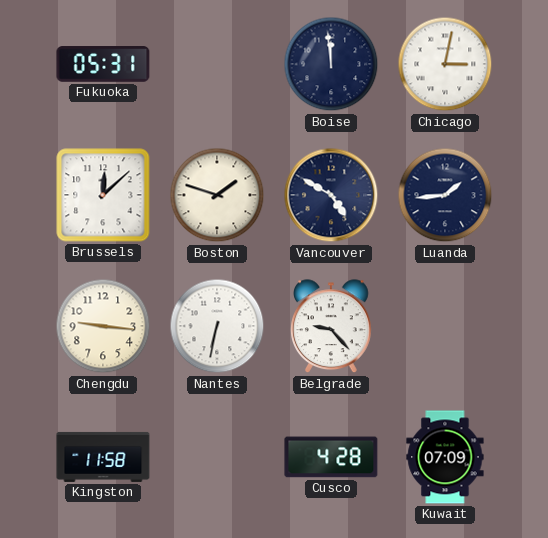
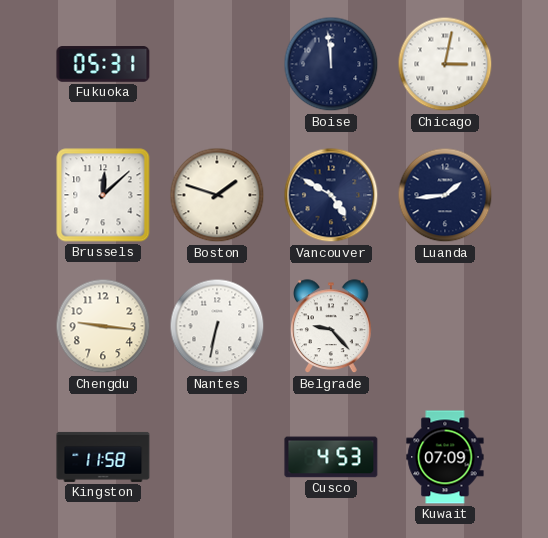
Cusco: 4:28 -> 4:53 (331, 457)
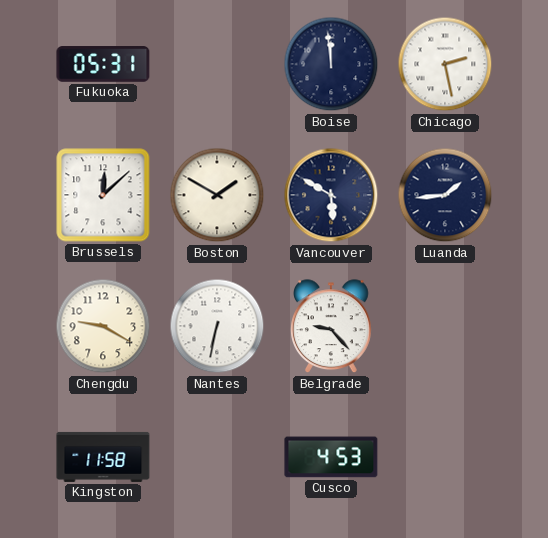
Chicago: 3:02 -> 2:28 (445, 64)
Boston: 1:48 -> 1:50 (217, 195)
Vancouver: 4:50 -> 5:50 (331, 195)
Chengdu: 9:16 -> 9:20 (103, 326)
Kuwait: 07:09 -> none (445, 457)
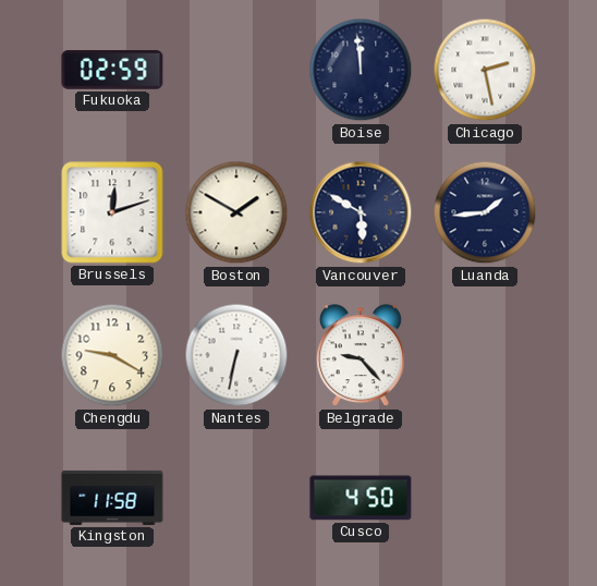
Fukuoka: 05:31 -> 02:59 (112, 70)
Brussels: 12:08 -> 12:12 (112, 212)
Cusco: 4:53 -> 4:50 (361, 498)
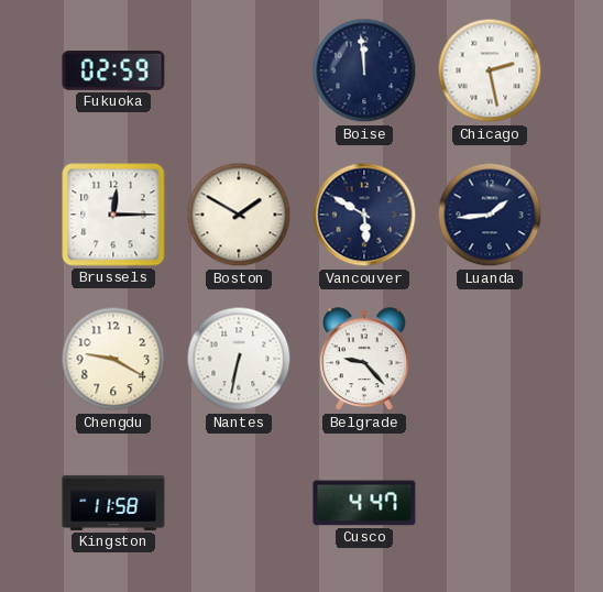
Brussels: 12:12 -> 12:15 (113, 215)
Cusco: 4:50 -> 4:47 (364, 503)
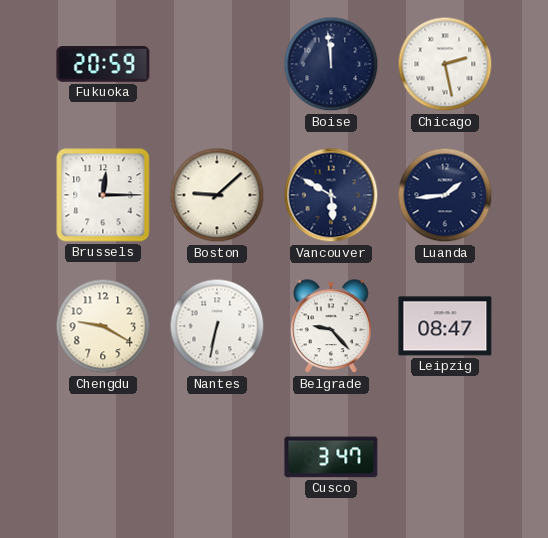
Fukuoka: 02:59 -> 20:59 (103, 64)
Boston: 1:50 -> 9:08 (217, 195)
Leipzig: none -> 08:47 (445, 326)
Kingston: 11:58 -> none (113, 503)
Cusco: 4:47 -> 3:47 (331, 457)
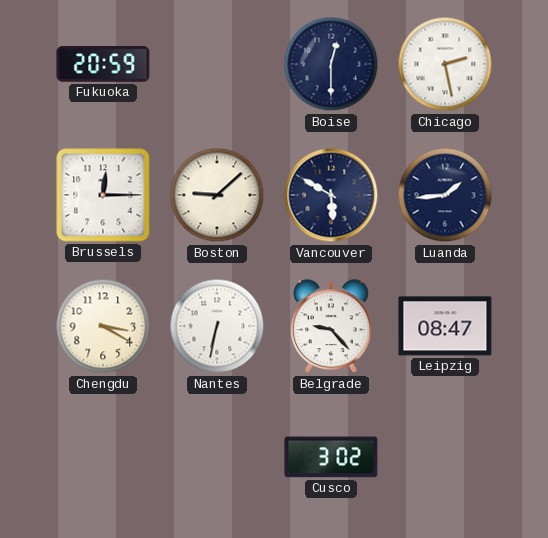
Boise: 11:59 -> 12:30 (331, 64)
Chengdu: 9:20 -> 3:20 (103, 326)
Cusco: 3:47 -> 3:02 (331, 457)
